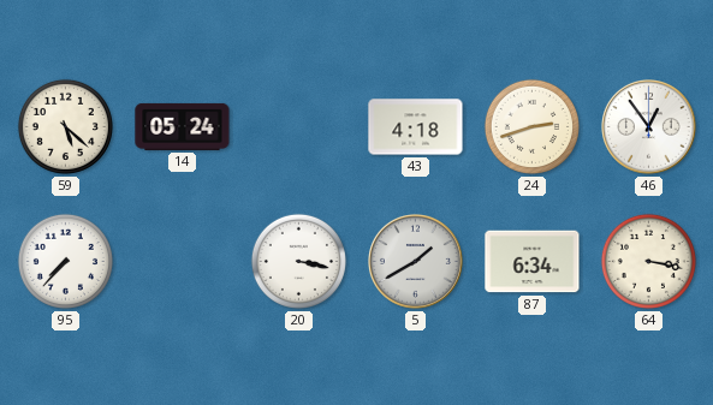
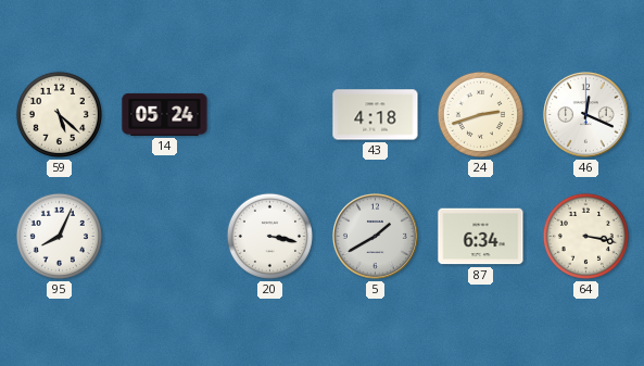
46: 12:54 -> 12:19 (586, 115)
95: 7:37 -> 8:04 (59, 236)
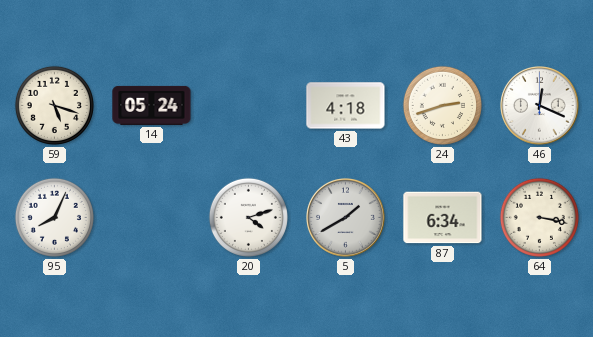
59: 5:22 -> 5:18 (54, 105)
20: 3:17 -> 4:12 (248, 217)
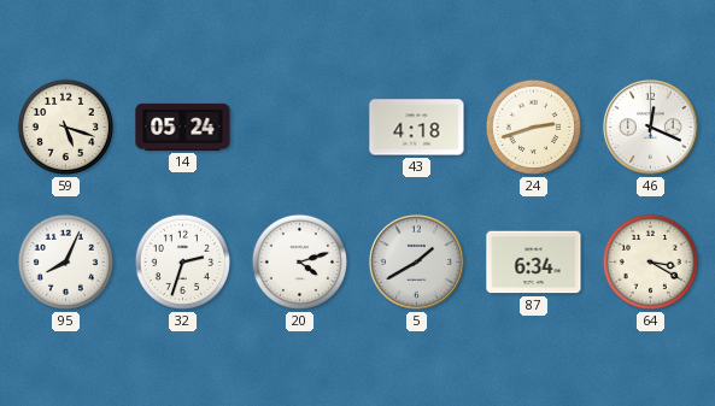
32: none -> 2:33 (182, 261)
64: 3:17 -> 3:20 (650, 261)
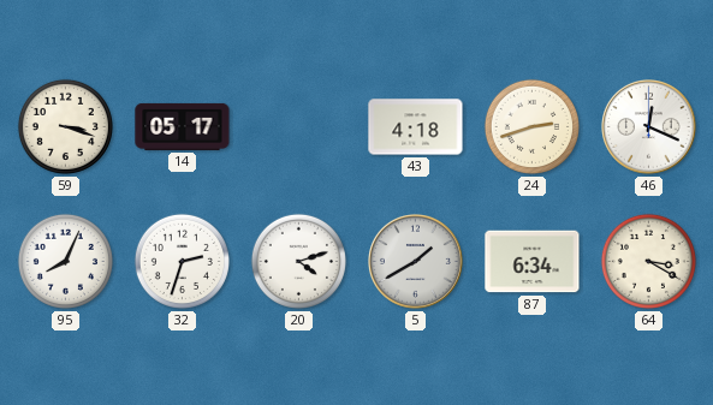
59: 5:18 -> 3:18 (65, 126)
14: 05:24 -> 05:17 (183, 126)
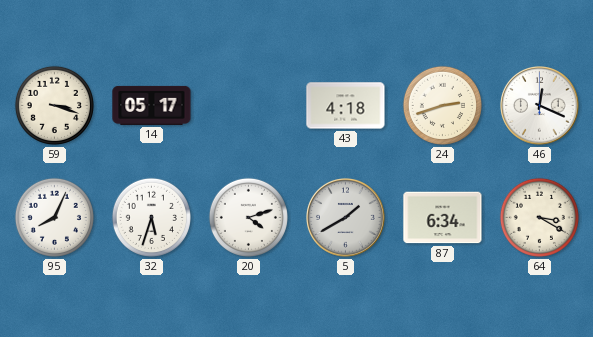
32: 2:33 -> 5:33 (151, 217)
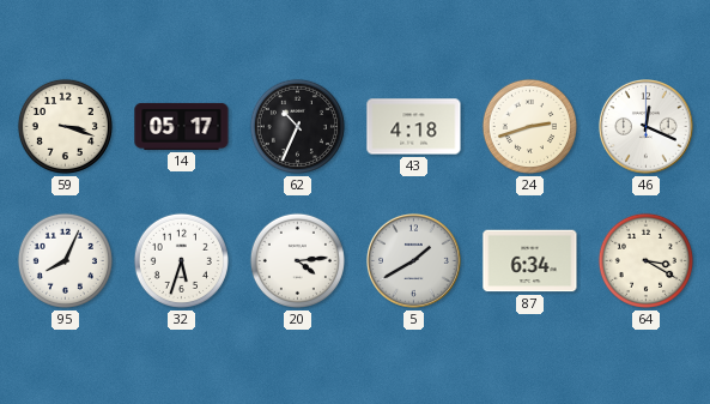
62: none -> 10:34 (297, 126)
20: 4:12 -> 4:14 (297, 260)
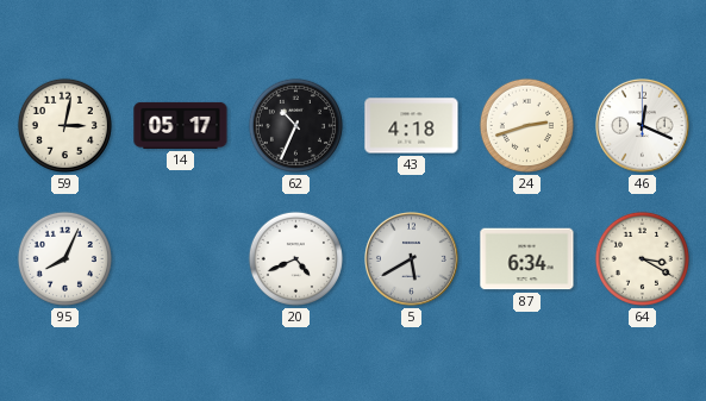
59: 3:18 -> 3:02 (64, 125)
32: 5:33 -> none (181, 260)
20: 4:14 -> 4:41 (295, 258)
5: 1:40 -> 5:40 (412, 259)
